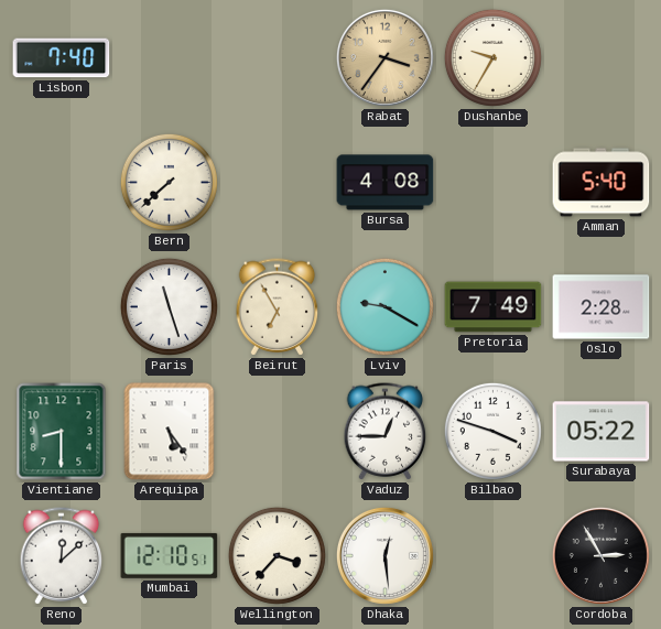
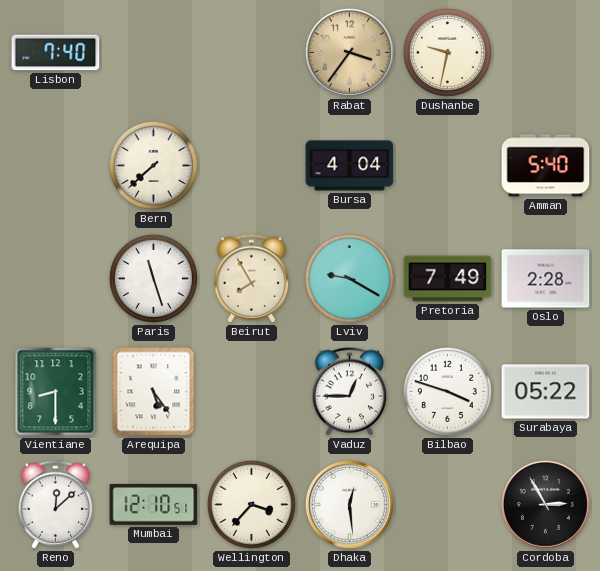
Dushanbe: 9:35 -> 9:32 (447, 52)
Bursa: 4:08 -> 4:04 (350, 166)
Beirut: 6:55 -> 7:55 (252, 279)
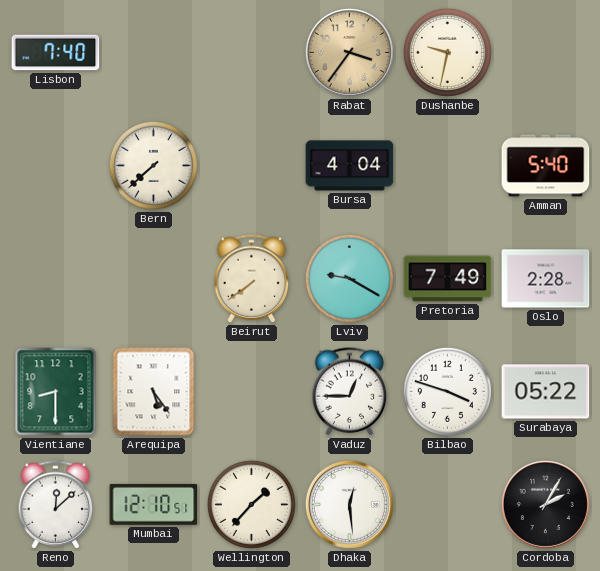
Paris: 11:27 -> none (153, 278)
Beirut: 7:55 -> 7:39 (252, 279)
Wellington: 3:37 -> 1:37 (251, 504)
Cordoba: 2:55 -> 2:05 (545, 504)
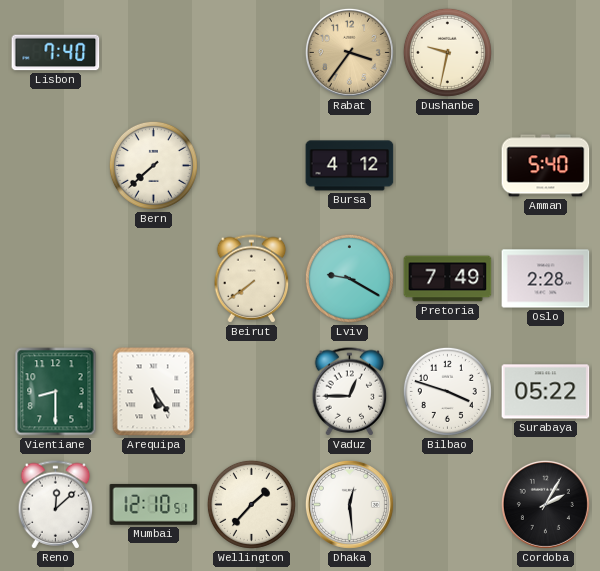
Bursa: 4:04 -> 4:12 (350, 166)
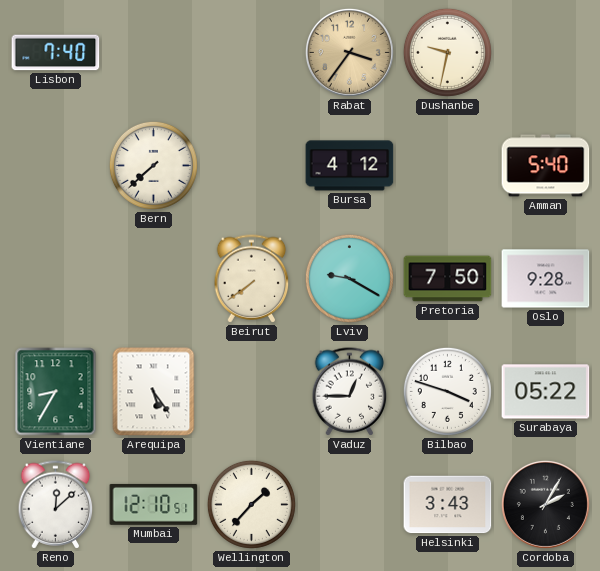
Pretoria: 7:49 -> 7:50 (448, 279)
Oslo: 2:28 -> 9:28 (546, 279)
Vientiane: 8:30 -> 8:35 (56, 392)
Dhaka: 12:29 -> none (349, 504)
Helsinki: none -> 3:43 (448, 505)
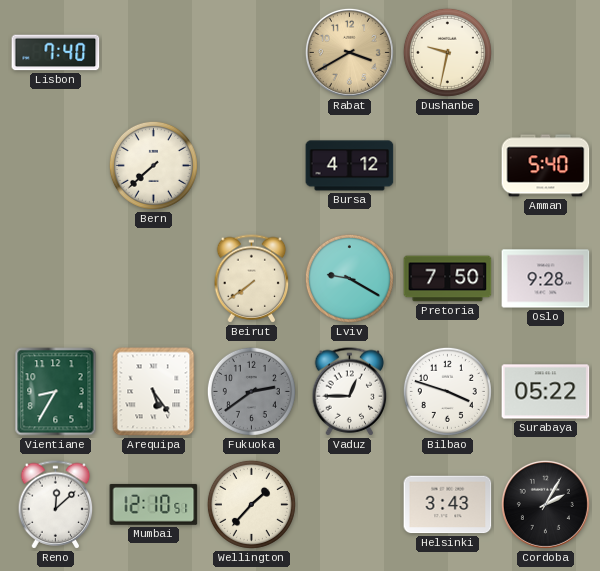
Rabat: 3:36 -> 3:40 (349, 52)
Fukuoka: none -> 2:39 (251, 391)
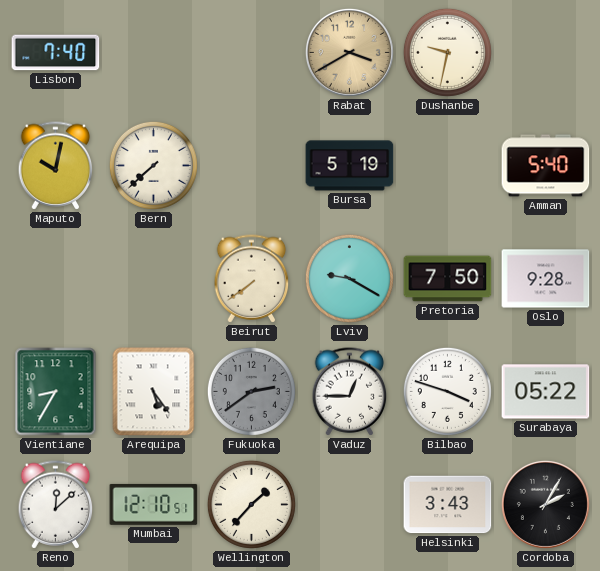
Maputo: none -> 10:02 (56, 166)
Bursa: 4:12 -> 5:19 (350, 166)
